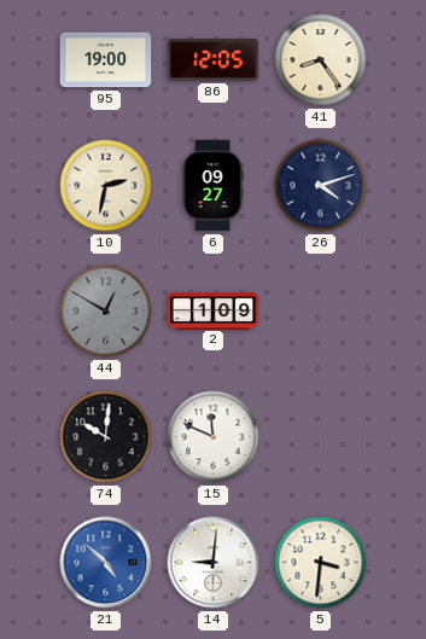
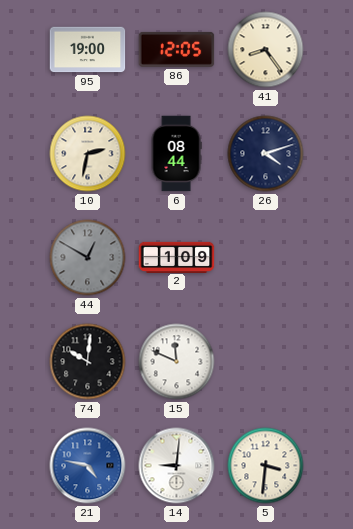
6: 09:27 -> 08:44 (176, 154)
21: 4:52 -> 4:47 (88, 466)
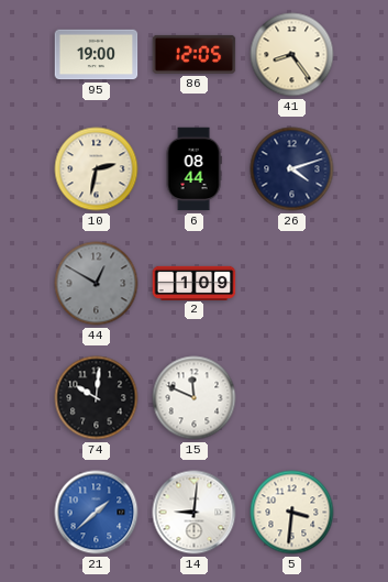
21: 4:47 -> 1:38 (97, 513)
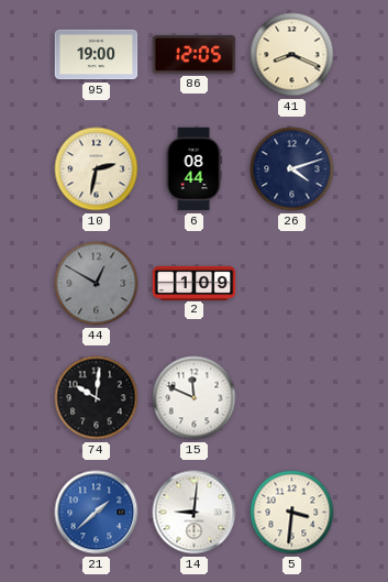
41: 8:24 -> 8:19 (292, 55)
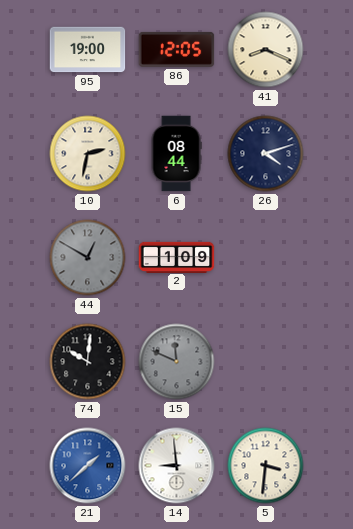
15 dial: white -> grey (177, 362)
14: 9:01 -> 8:59 (177, 466)
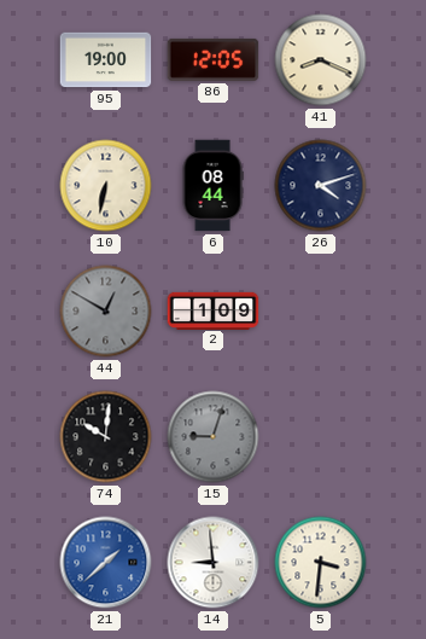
10: 2:32 -> 6:32 (106, 186)
15: 11:49 -> 9:03 (214, 437)
